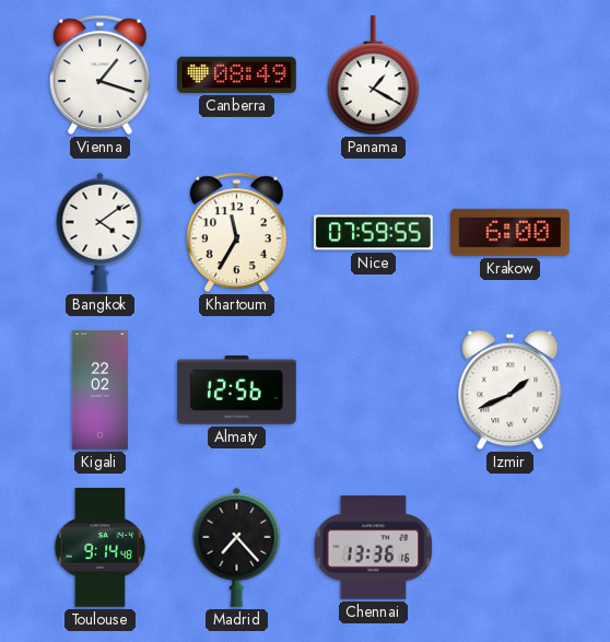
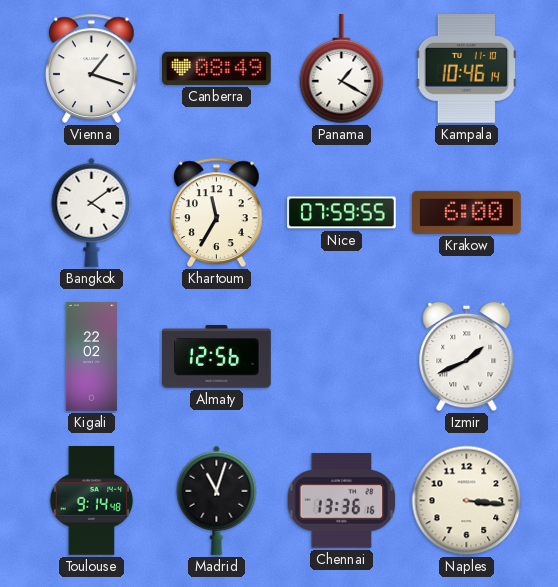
Kampala: none -> 10:46 (466, 69)
Madrid: 7:23 -> 11:03 (217, 500)
Naples: none -> 3:16 (467, 501)
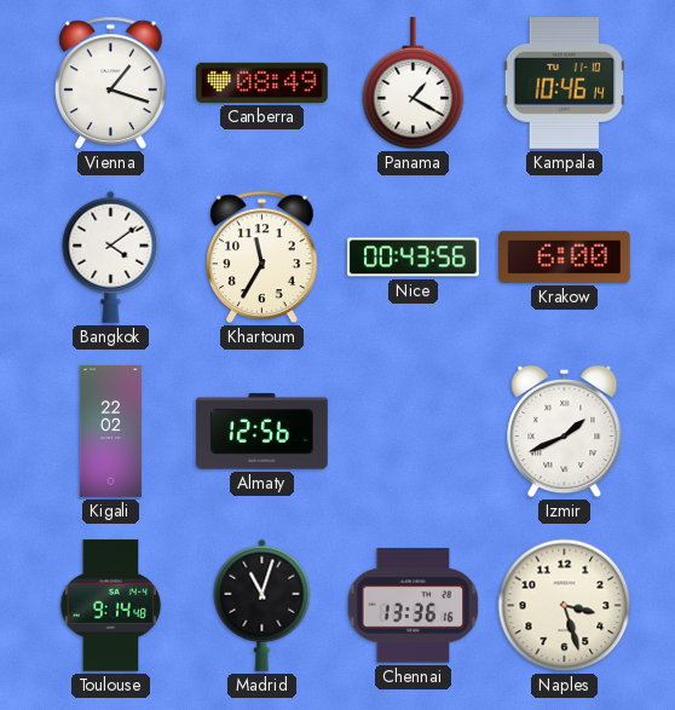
Nice: 07:59 -> 00:43 (414, 258)
Naples: 3:16 -> 3:27 (565, 606)
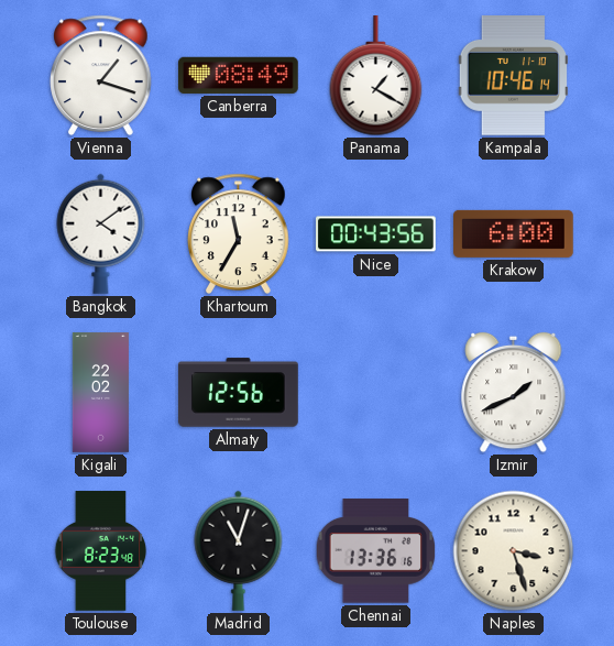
Toulouse: 9:14 -> 8:23 (101, 551)
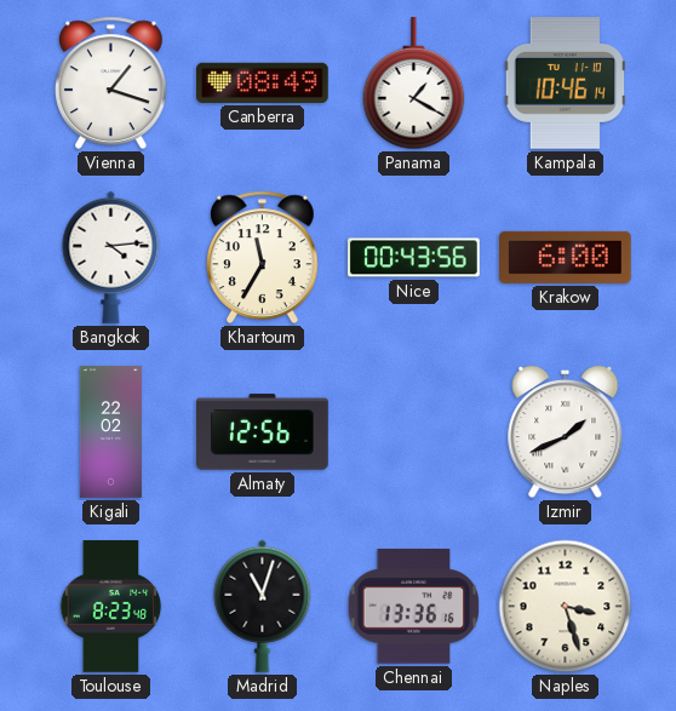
Bangkok: 4:09 -> 4:14 (111, 257)
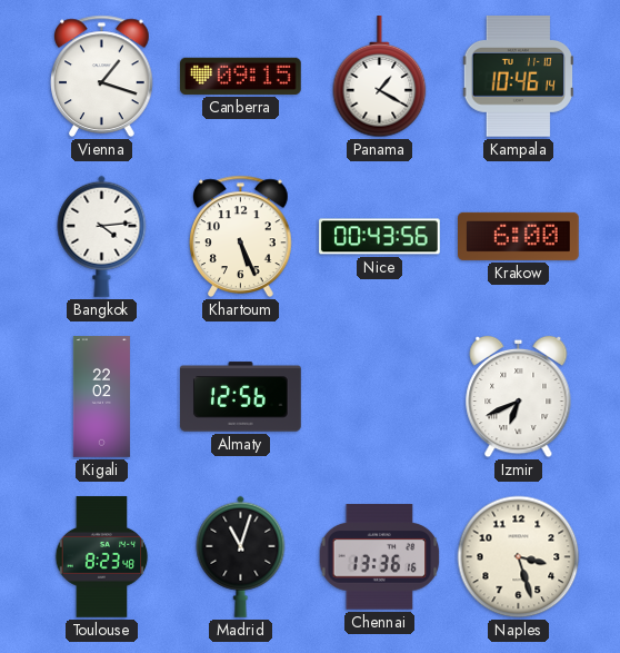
Canberra: 08:49 -> 09:15 (241, 76)
Khartoum: 11:35 -> 5:26 (241, 236)
Izmir: 1:41 -> 6:41 (519, 397)
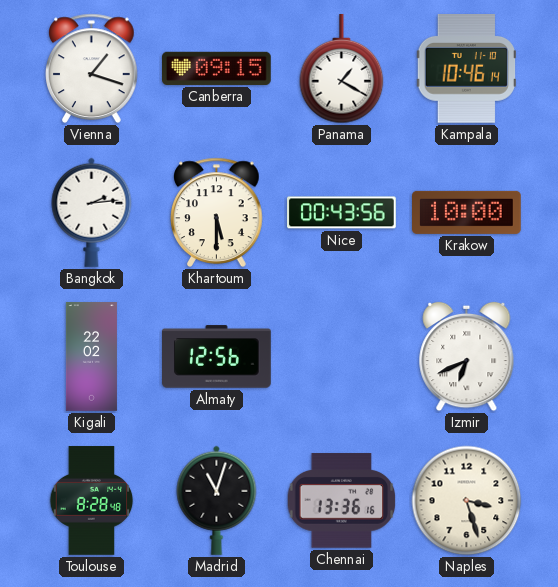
Bangkok: 4:14 -> 2:14 (92, 212)
Khartoum: 5:26 -> 5:30 (217, 212)
Krakow: 6:00 -> 10:00 (467, 212)
Toulouse: 8:23 -> 8:28 (92, 501)
